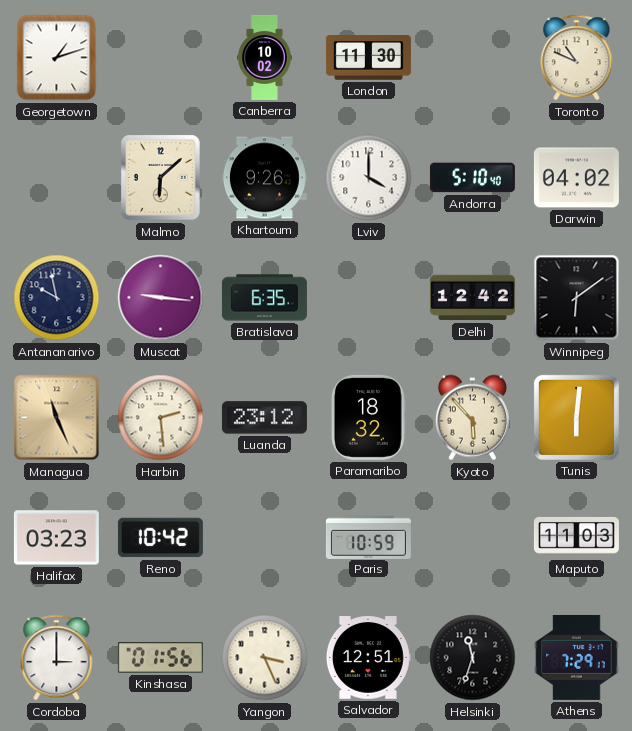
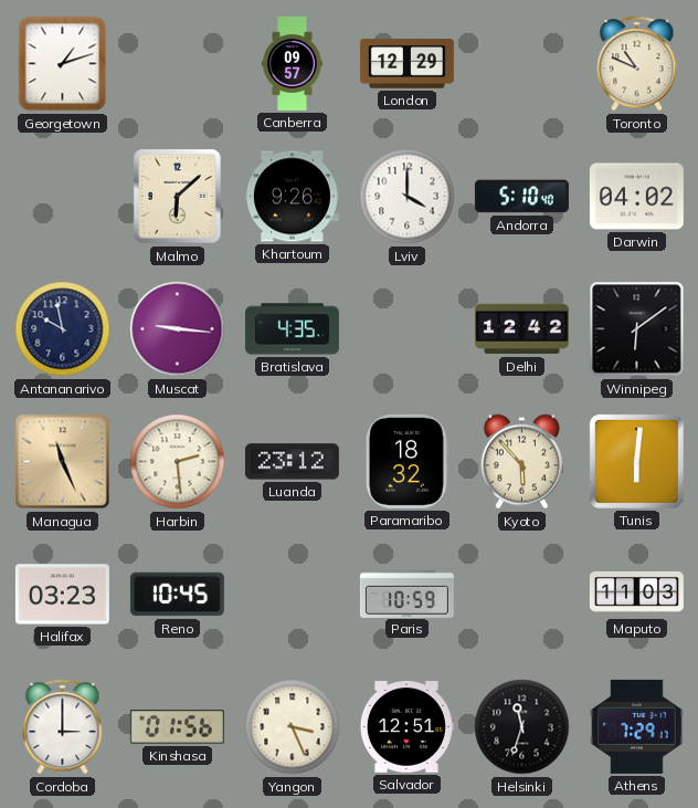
Canberra: 10:02 -> 09:57 (293, 63)
London: 11:30 -> 12:29 (406, 64)
Bratislava: 6:35 -> 4:35 (292, 329)
Reno: 10:42 -> 10:45 (177, 595)
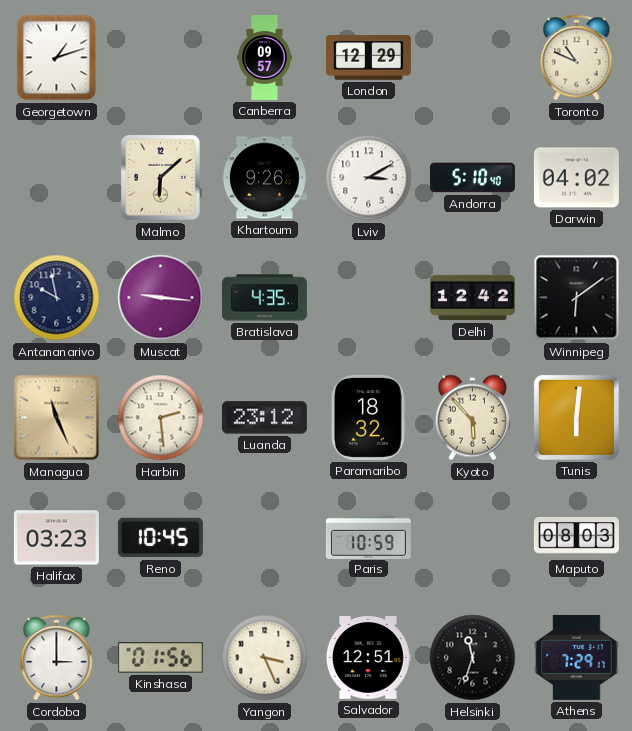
Lviv: 4:00 -> 3:10 (369, 178)
Maputo: 11:03 -> 08:03 (576, 537)
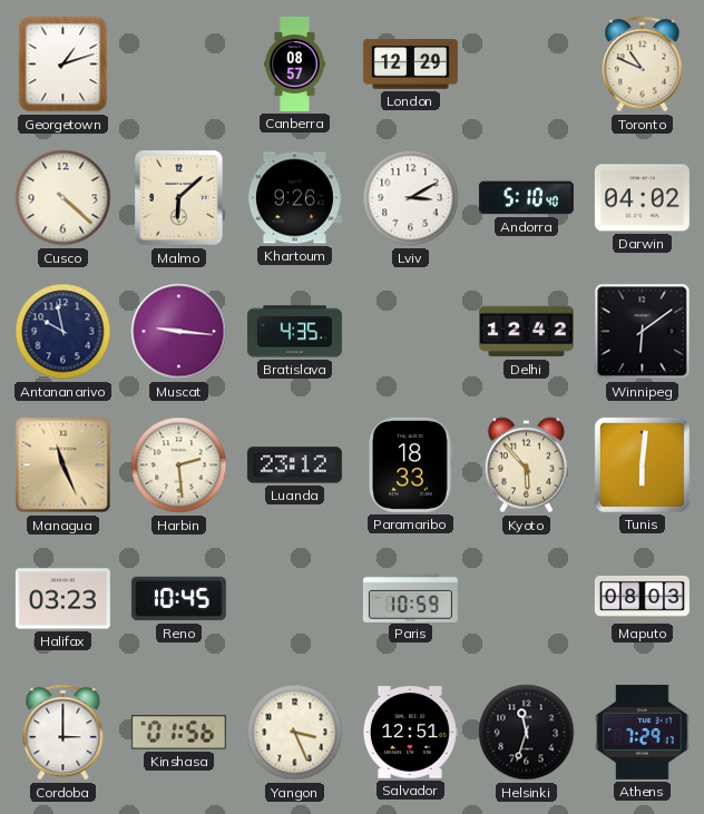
Canberra: 09:57 -> 08:57 (295, 63)
Cusco: none -> 4:22 (63, 198)
Paramaribo: 18:32 -> 18:33 (410, 464)
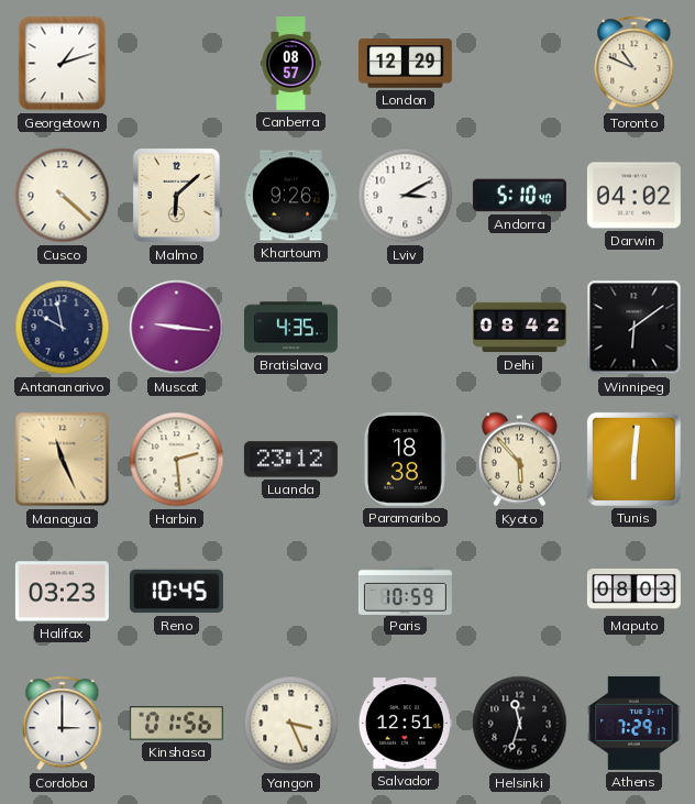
Delhi: 12:42 -> 08:42 (519, 328)
Paramaribo: 18:33 -> 18:38 (405, 459)
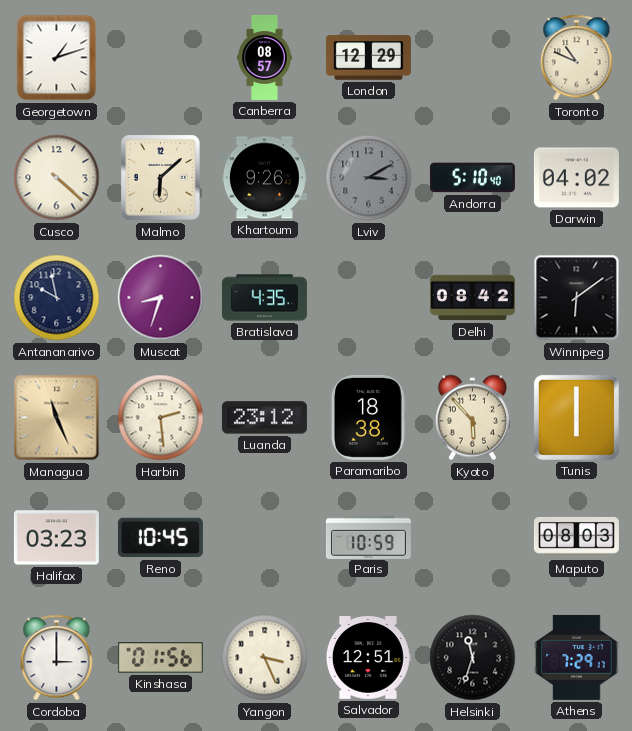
Lviv dial: white -> grey (369, 178)
Muscat: 9:16 -> 8:33 (161, 298)
Tunis: 6:01 -> 6:00 (576, 417)
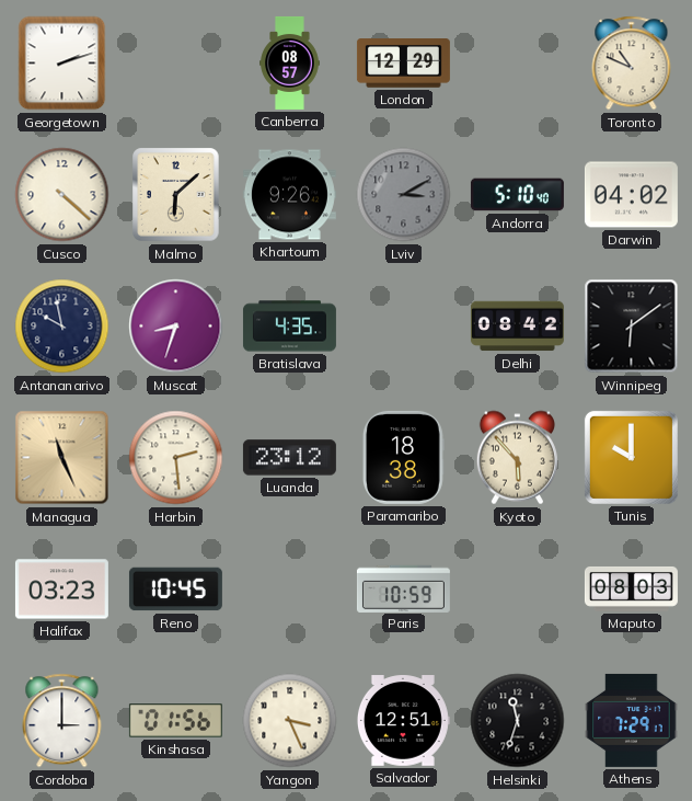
Georgetown: 1:12 -> 2:12 (62, 64)
Tunis: 6:00 -> 10:00 (631, 457)
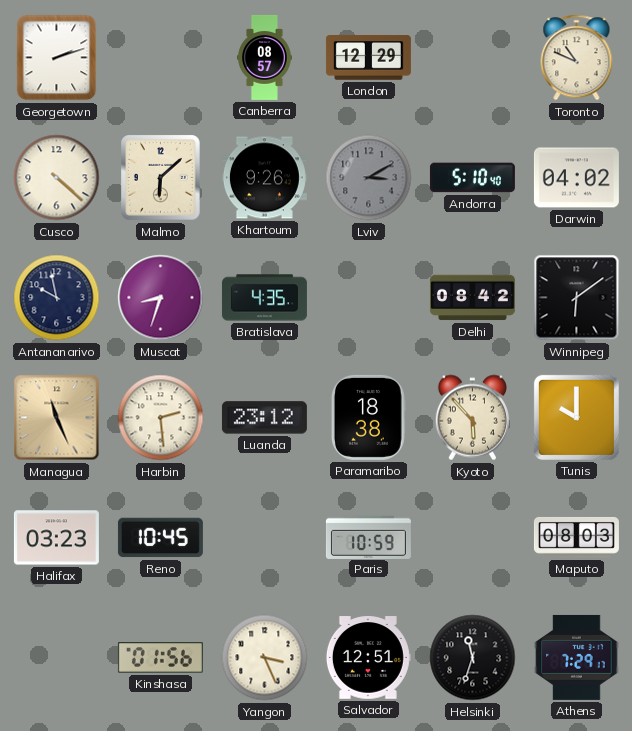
Cordoba: 3:00 -> none (62, 721)
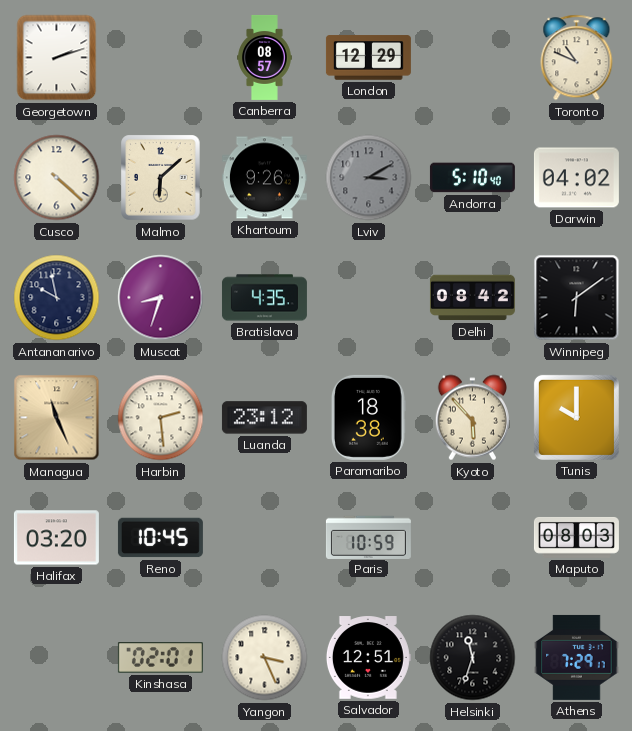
Halifax: 03:23 -> 03:20 (56, 538)
Kinshasa: 01:56 -> 02:01 (160, 658)
